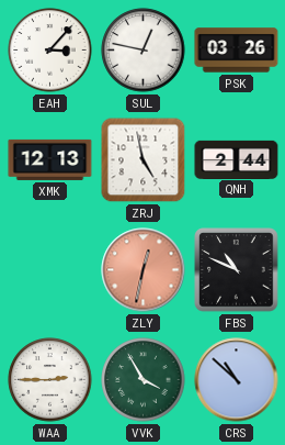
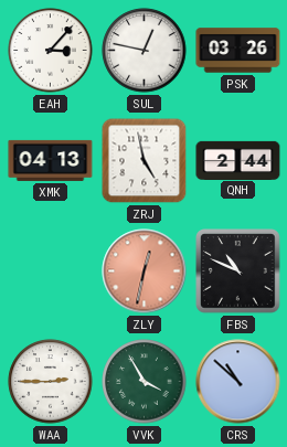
XMK: 12:13 -> 04:13 (51, 160)
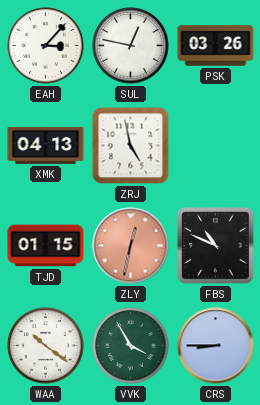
QNH: 2:44 -> none (238, 160)
TJD: none -> 01:15 (46, 246)
WAA: 2:45 -> 10:21 (46, 346)
CRS: 10:52 -> 8:45 (216, 346)
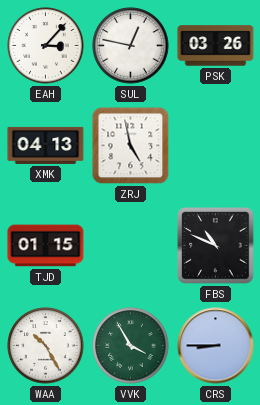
ZLY: 12:32 -> none (131, 246)
WAA: 10:21 -> 10:25 (46, 346)
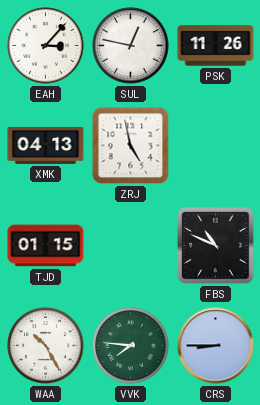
PSK: 03:26 -> 11:26 (216, 46)
VVK: 3:55 -> 7:46 (131, 346)
